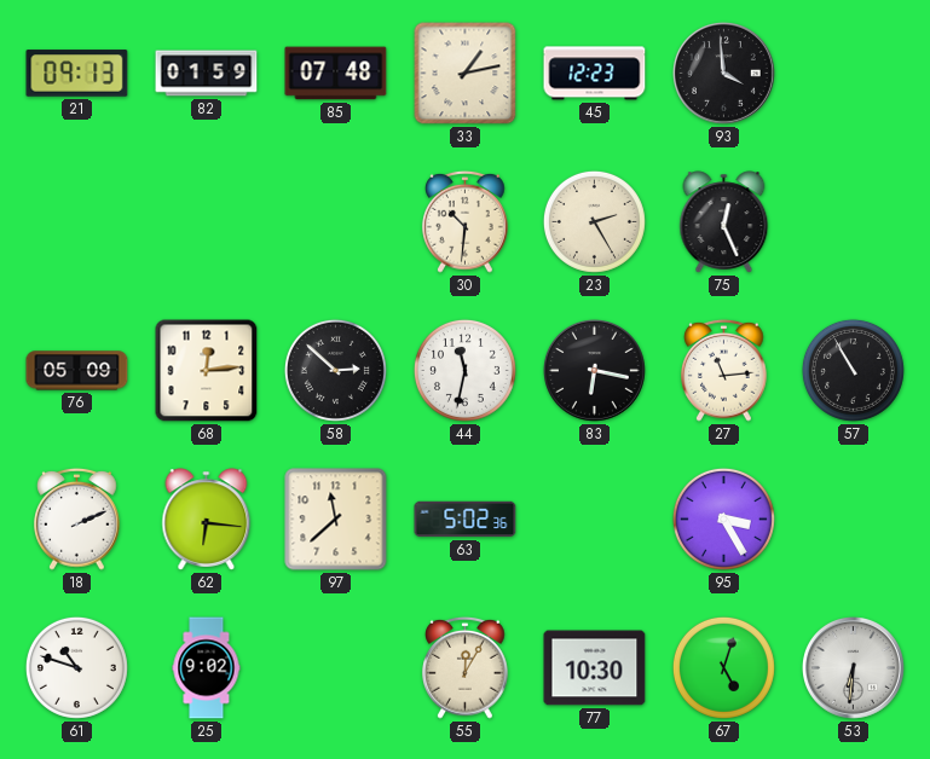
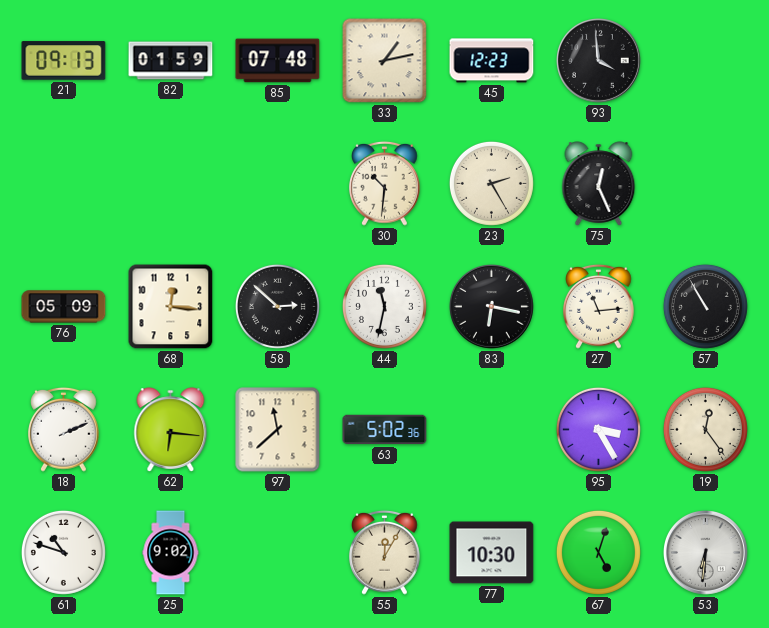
68: 12:14 -> 12:16 (171, 307)
19: none -> 12:24 (705, 429)
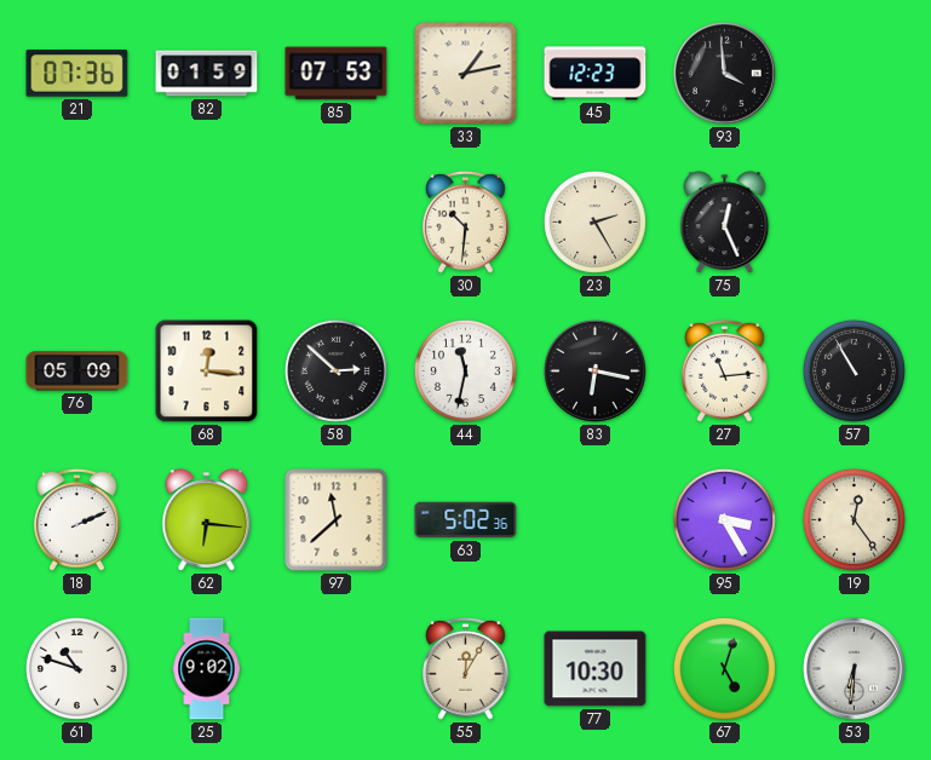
21: 09:13 -> 07:36 (77, 74)
85: 07:48 -> 07:53 (337, 74)
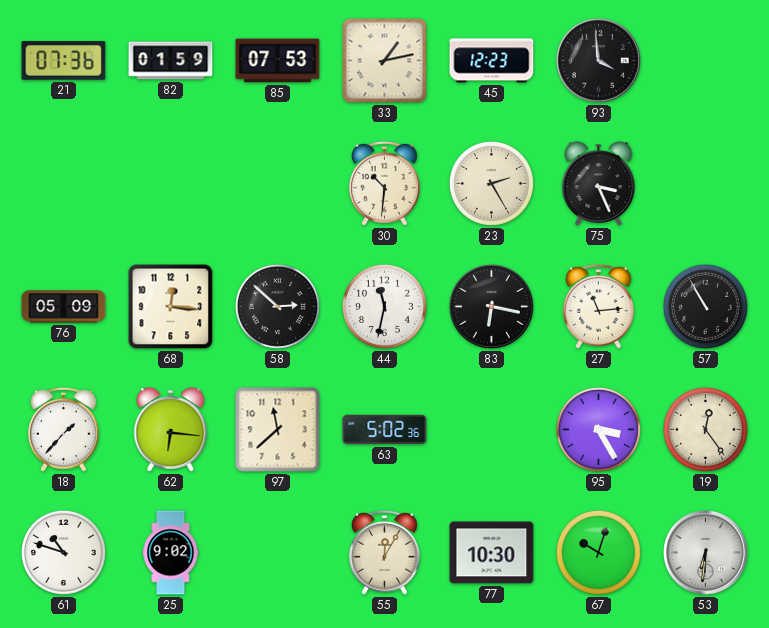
75: 12:26 -> 3:26 (599, 184)
18: 2:11 -> 1:37 (64, 429)
67: 5:03 -> 10:03 (598, 552)
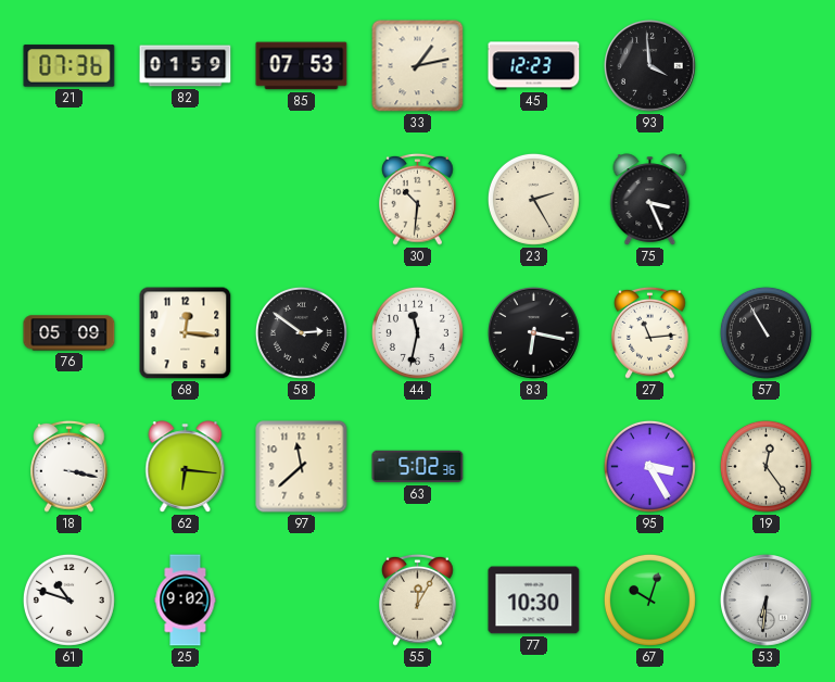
58: 2:52 -> 2:51 (301, 332)
18: 1:37 -> 3:17 (69, 466)
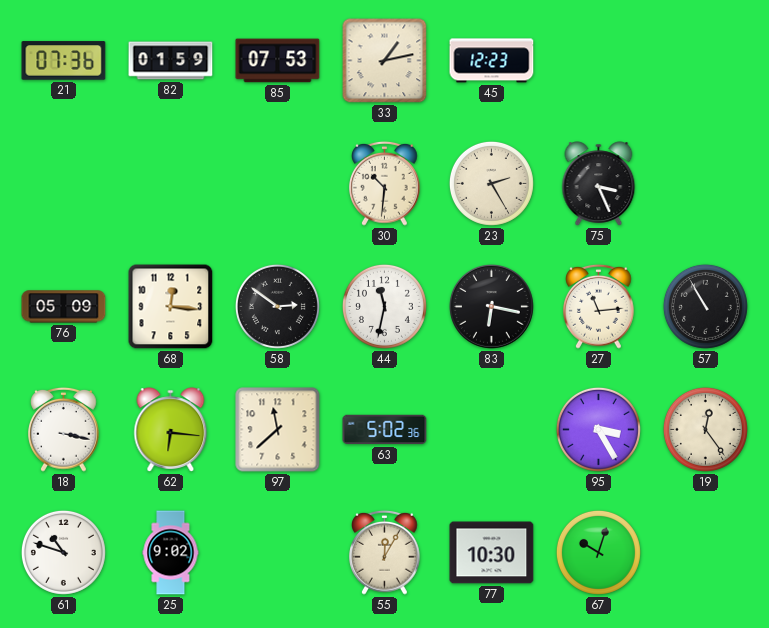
93: 3:59 -> none (650, 66)
53: 6:31 -> none (767, 601)
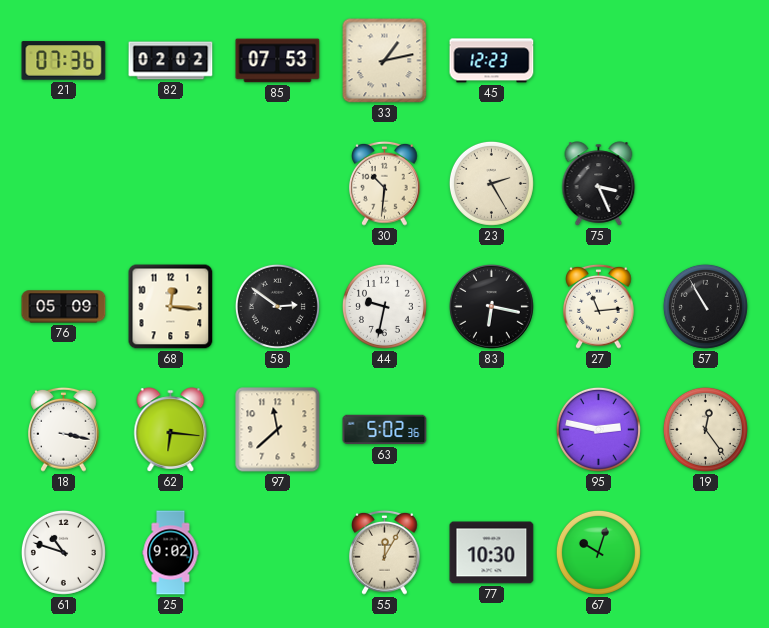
82: 01:59 -> 02:02 (171, 61)
44: 11:32 -> 9:32 (384, 306)
95: 3:25 -> 2:47 (598, 429)
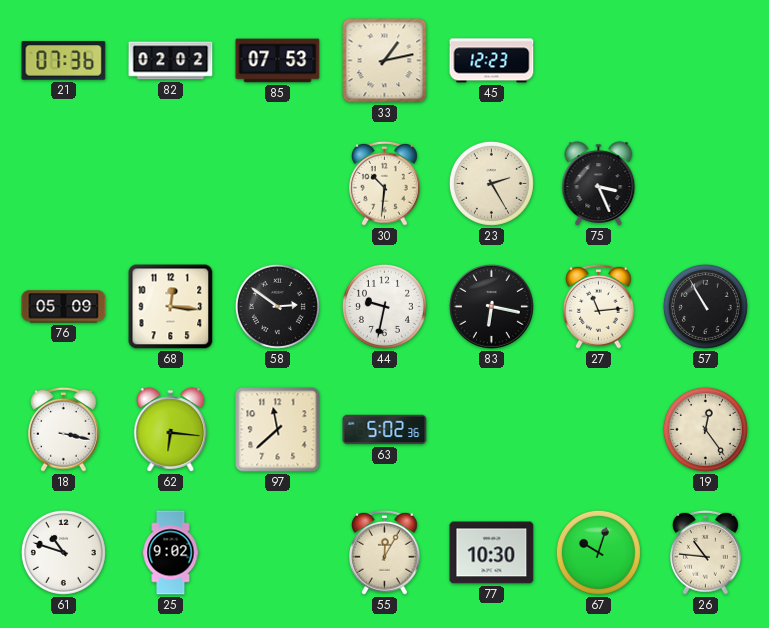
95: 2:47 -> none (598, 429)
26: none -> 10:46 (706, 552)
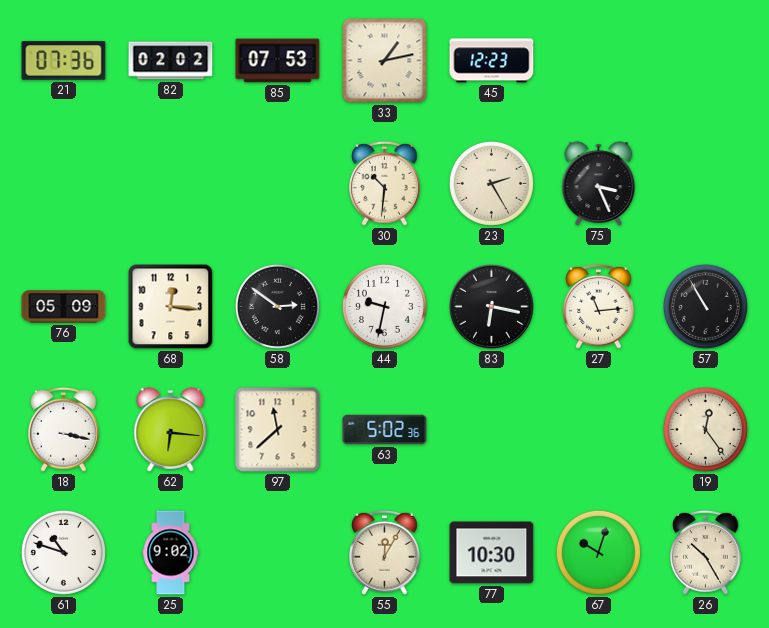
26: 10:46 -> 10:25 (706, 552)
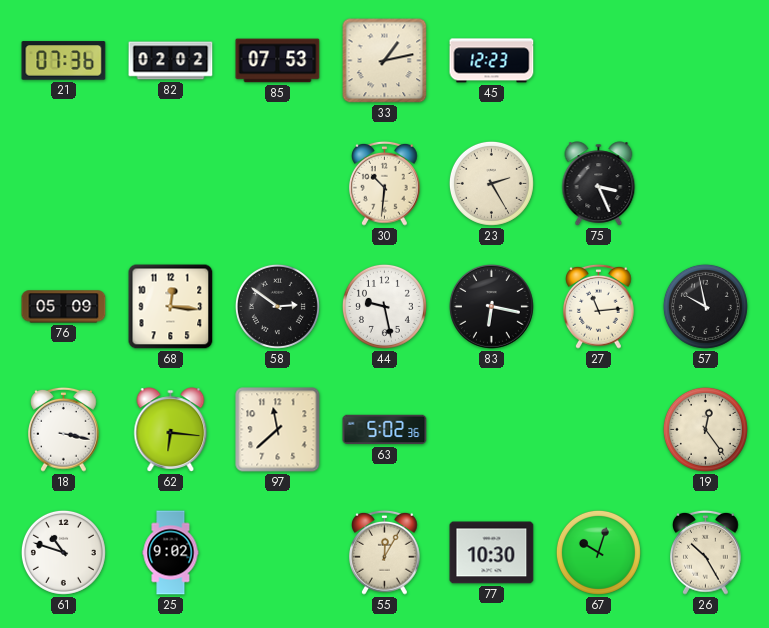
44: 9:32 -> 9:28 (384, 306)
57: 10:55 -> 9:58 (705, 306)
